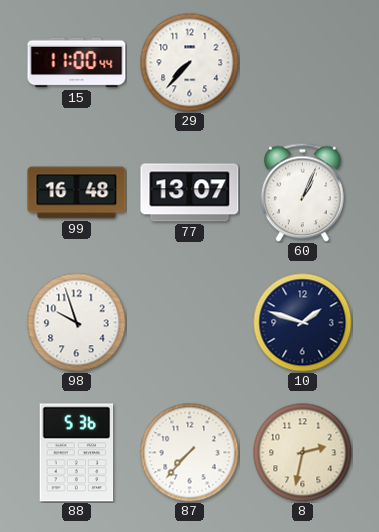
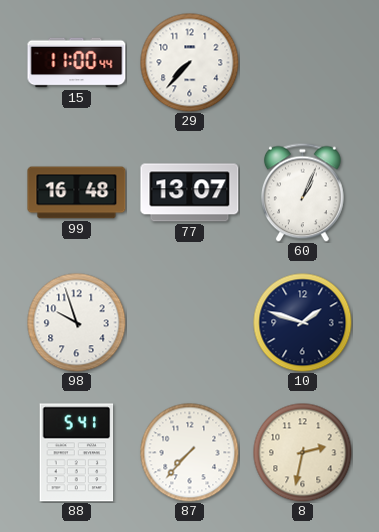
88: 5:36 -> 5:41 (77, 453)
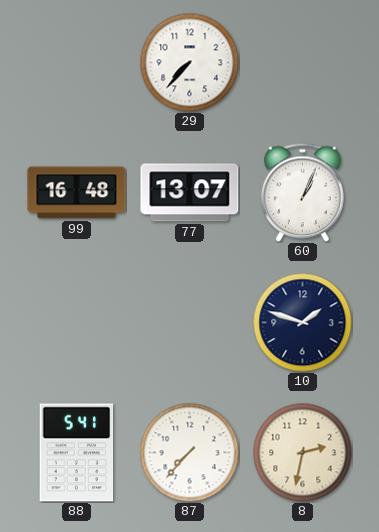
15: 11:00 -> none (77, 63)
98: 9:57 -> none (77, 323)
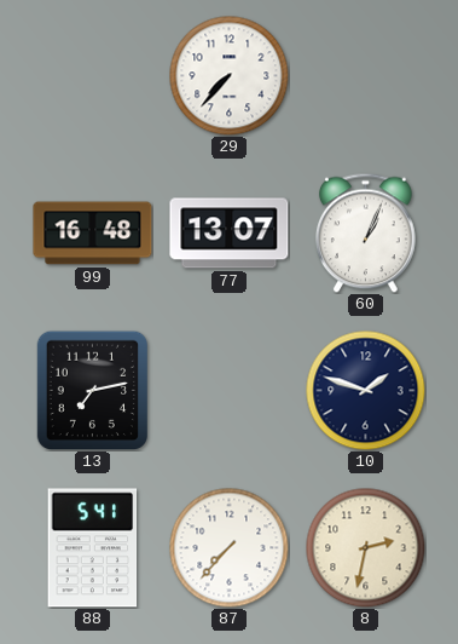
13: none -> 7:13 (92, 390)
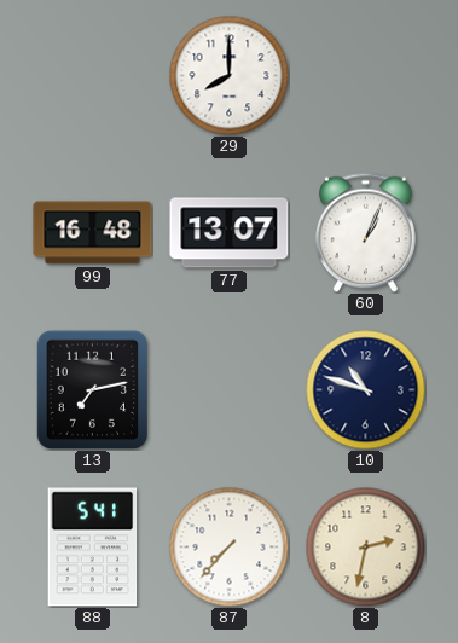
29: 7:37 -> 8:00 (230, 76)
10: 1:48 -> 10:48 (366, 390)
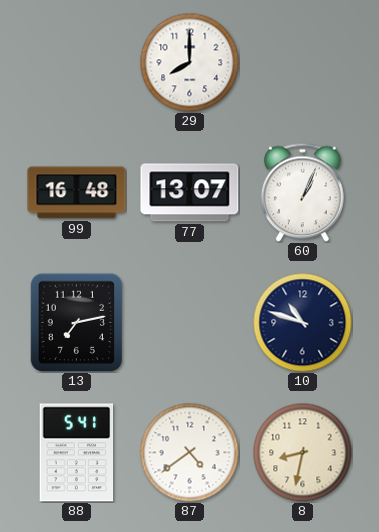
87: 7:37 -> 4:39 (190, 453)
8: 2:32 -> 8:32 (303, 453)
